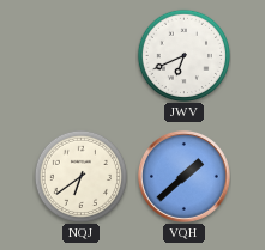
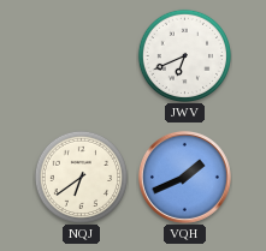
VQH: 1:38 -> 1:41 (184, 177)
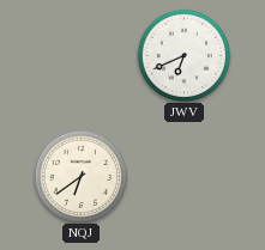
VQH: 1:41 -> none (184, 177)
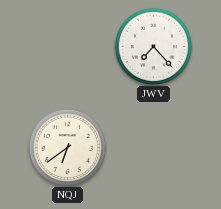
JWV: 6:41 -> 7:23 (153, 46)
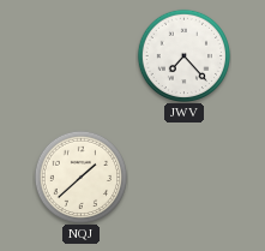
NQJ: 6:39 -> 1:38 (80, 177)
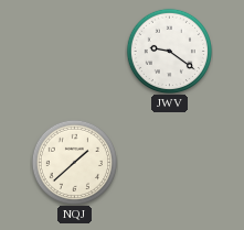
JWV: 7:23 -> 9:21 (169, 51)
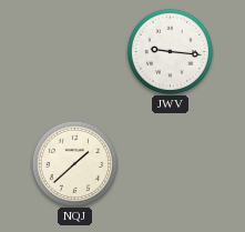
JWV: 9:21 -> 9:16 (170, 51)
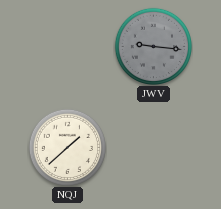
JWV dial: white -> grey (153, 46)
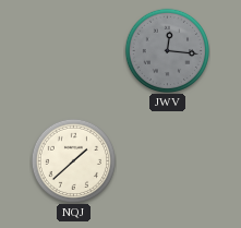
JWV: 9:16 -> 12:16 (167, 50)
